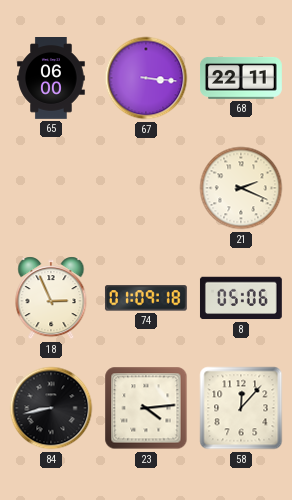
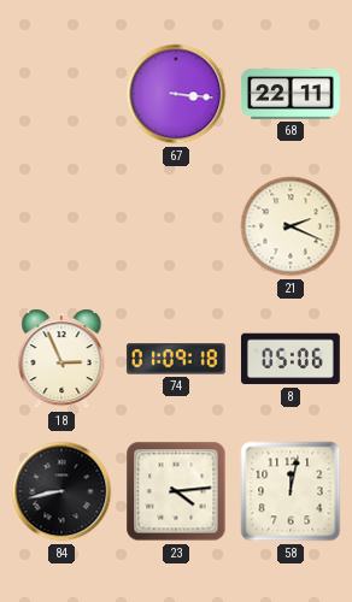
65: 06:00 -> none (51, 79)
58: 12:07 -> 12:02 (291, 491)
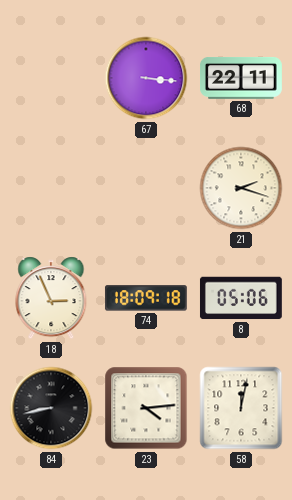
21: 2:19 -> 2:18 (241, 188)
74: 01:09 -> 18:09 (146, 298)
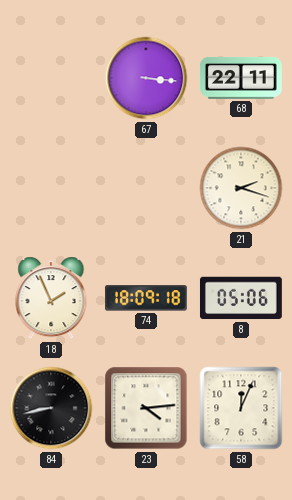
18: 2:56 -> 1:56 (51, 298)
58: 12:02 -> 12:04 (241, 408)
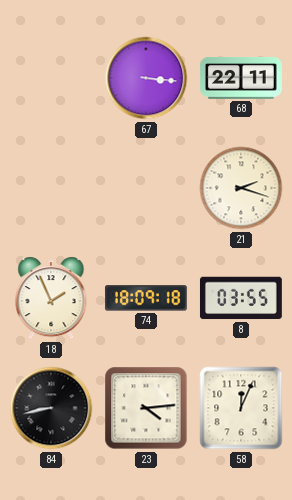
8: 05:06 -> 03:55 (241, 298)
